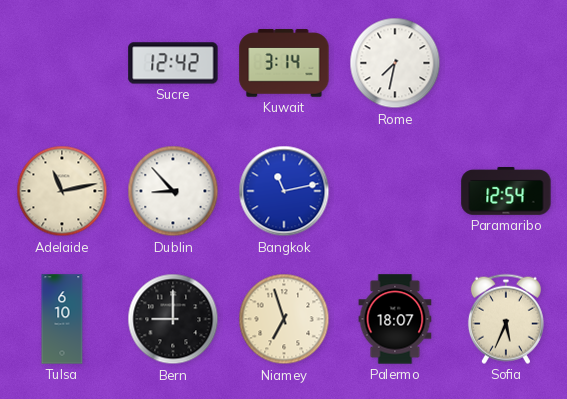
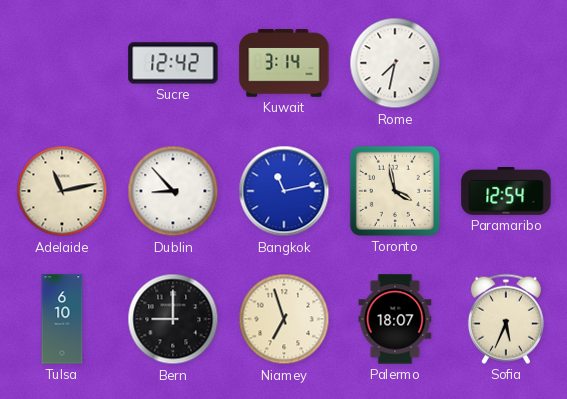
Toronto: none -> 3:58 (395, 191)
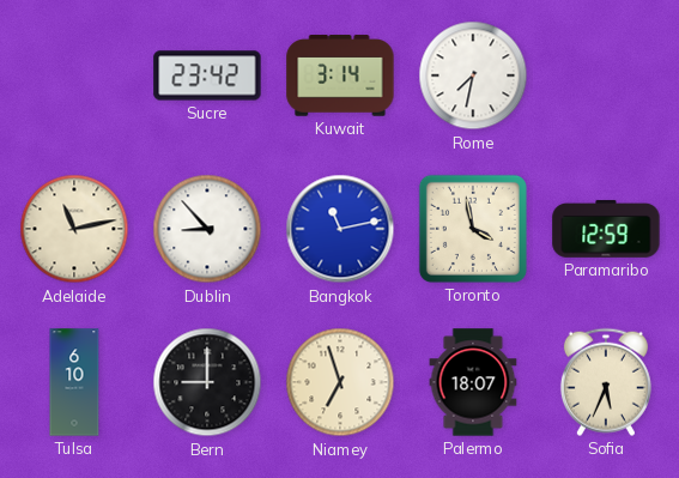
Sucre: 12:42 -> 23:42 (207, 75)
Paramaribo: 12:54 -> 12:59 (606, 229)
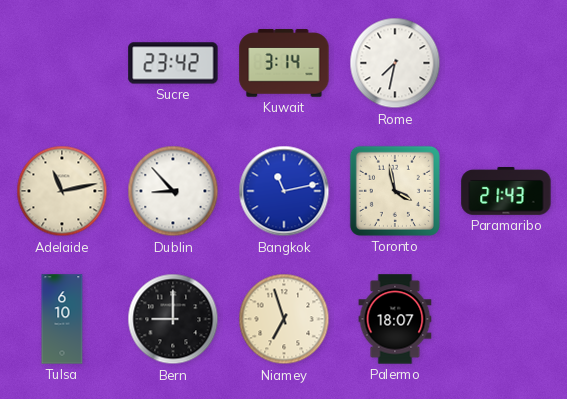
Paramaribo: 12:59 -> 21:43 (506, 191)
Sofia: 5:34 -> none (606, 382)
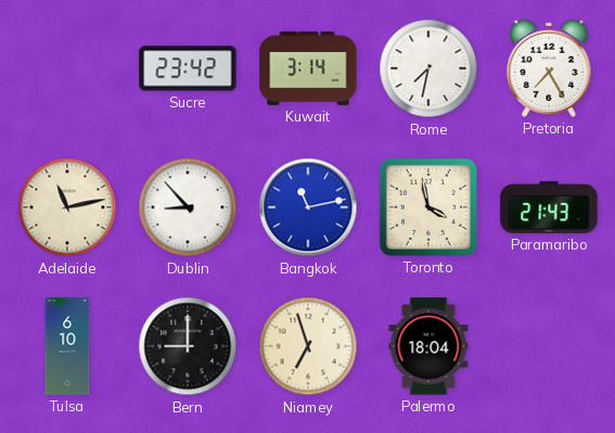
Pretoria: none -> 7:25 (549, 68)
Palermo: 18:07 -> 18:04 (428, 346)
